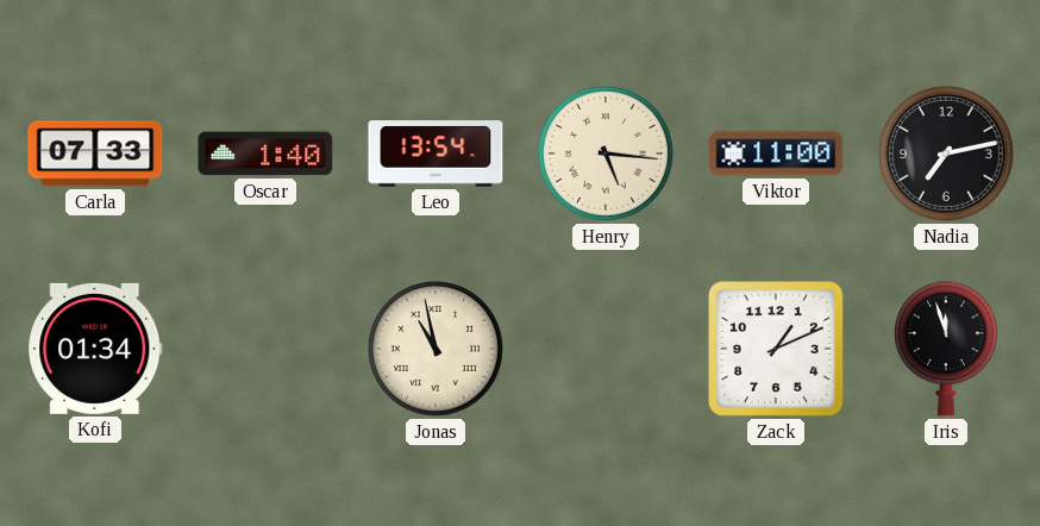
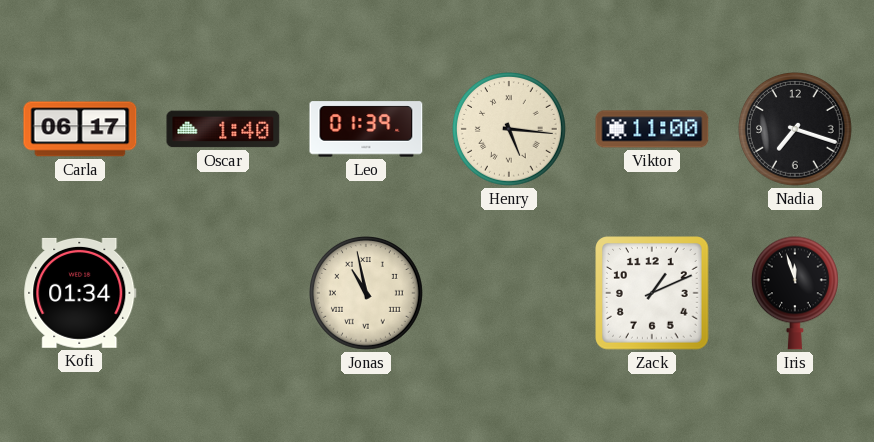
Carla: 07:33 -> 06:17 (80, 129)
Leo: 13:54 -> 01:39 (366, 129)
Nadia: 7:13 -> 7:18 (796, 130)
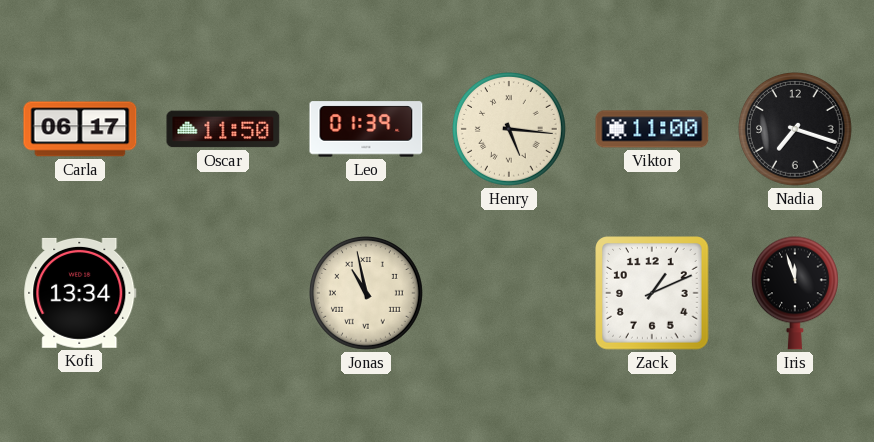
Oscar: 1:40 -> 11:50 (223, 129)
Kofi: 01:34 -> 13:34 (80, 293)
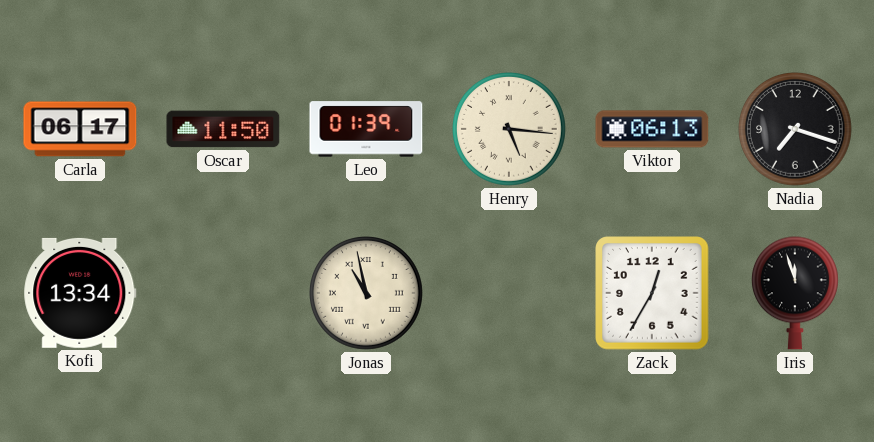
Viktor: 11:00 -> 06:13 (652, 129)
Zack: 1:11 -> 12:35 (652, 293)
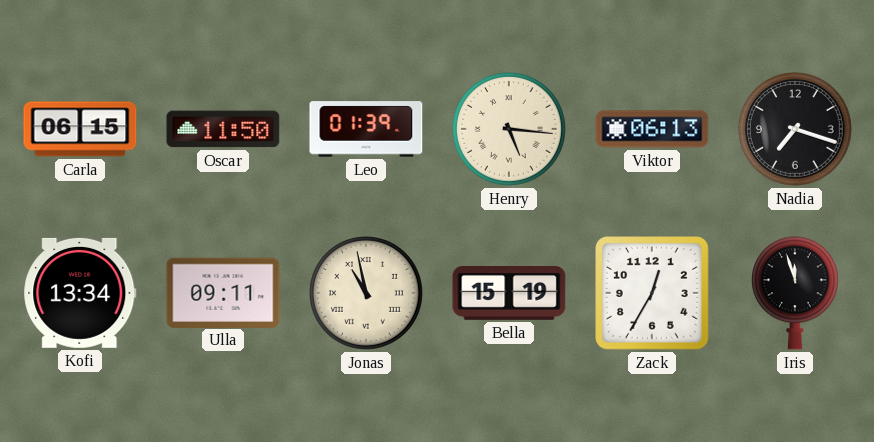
Carla: 06:17 -> 06:15 (80, 129)
Ulla: none -> 09:11 (223, 292)
Bella: none -> 15:19 (509, 294)
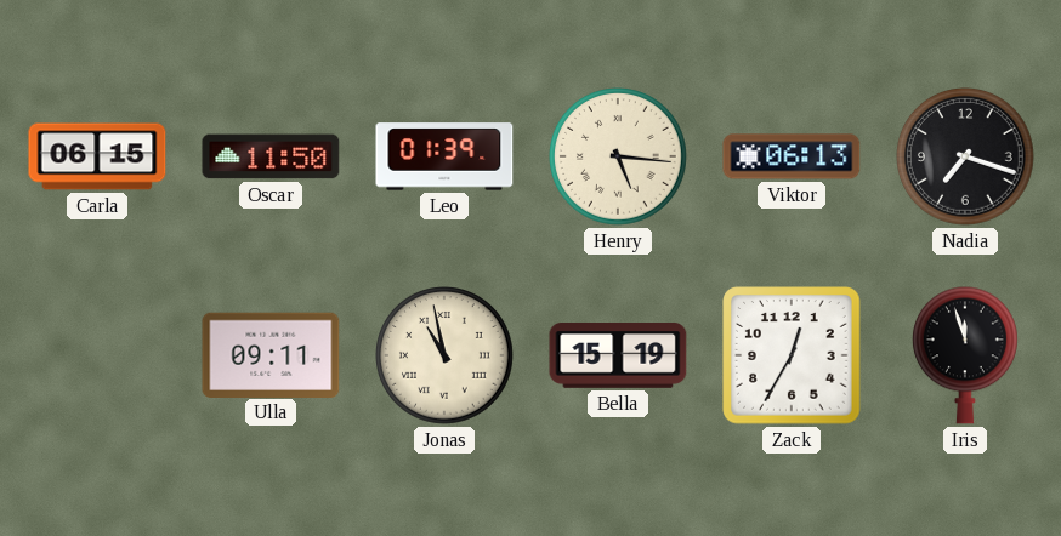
Kofi: 13:34 -> none (80, 293)
